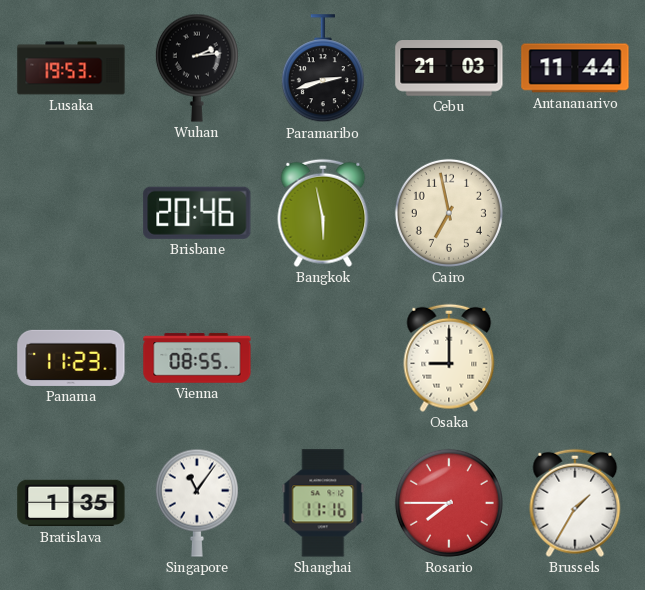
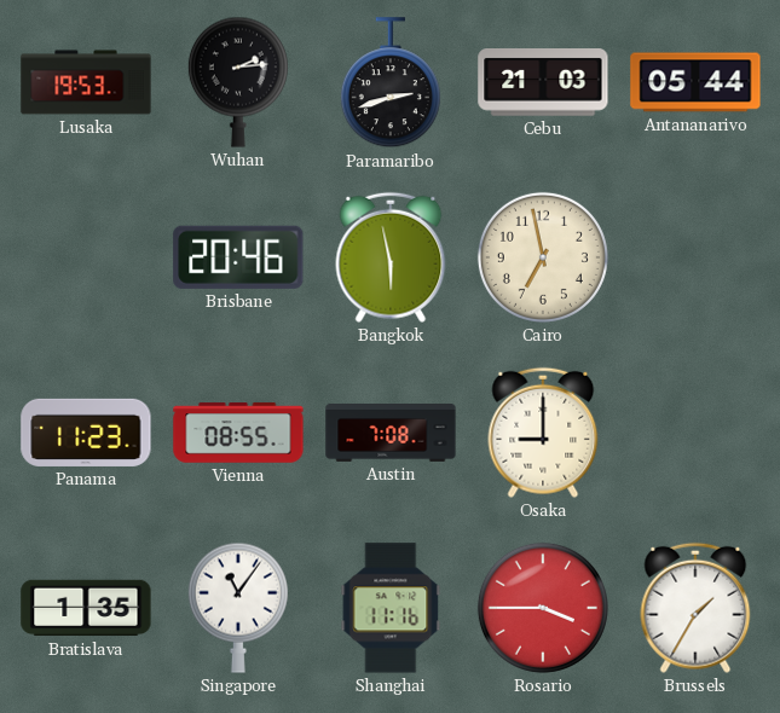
Antananarivo: 11:44 -> 05:44 (695, 82)
Austin: none -> 7:08 (391, 434)
Rosario: 7:45 -> 3:45 (543, 608)
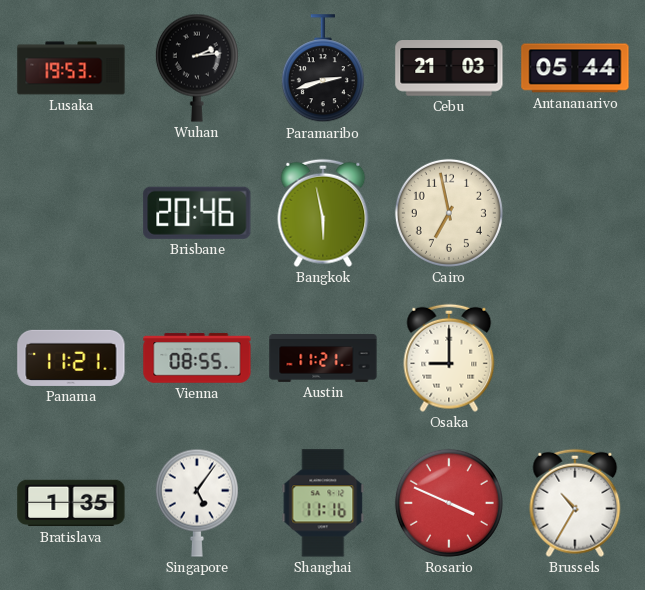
Panama: 11:23 -> 11:21 (71, 358)
Austin: 7:08 -> 11:21 (323, 359)
Singapore: 11:06 -> 5:06 (197, 503)
Rosario: 3:45 -> 3:49 (449, 503)
Brussels: 1:35 -> 10:35 (575, 503)
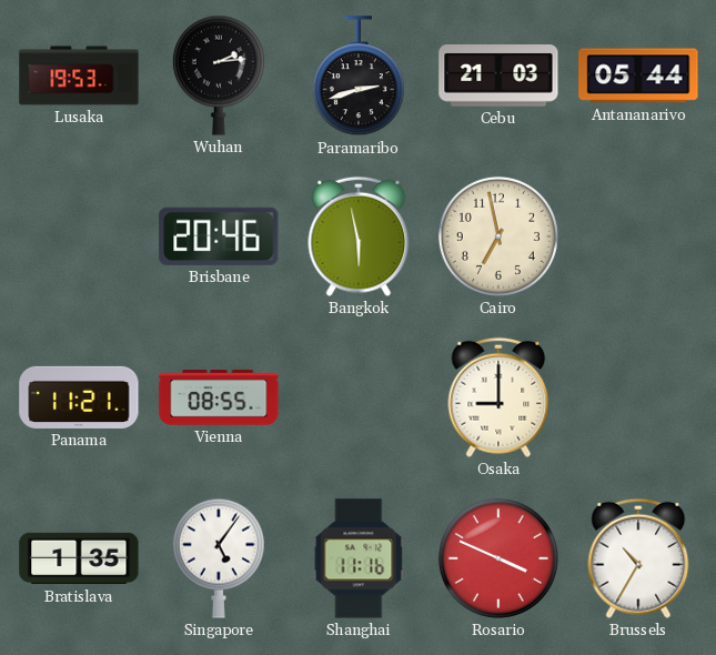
Austin: 11:21 -> none (323, 359)
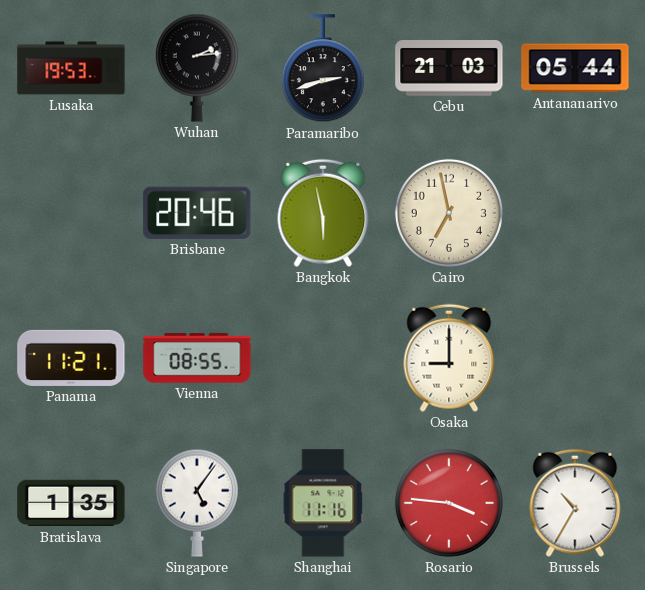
Rosario: 3:49 -> 3:46 (449, 503)
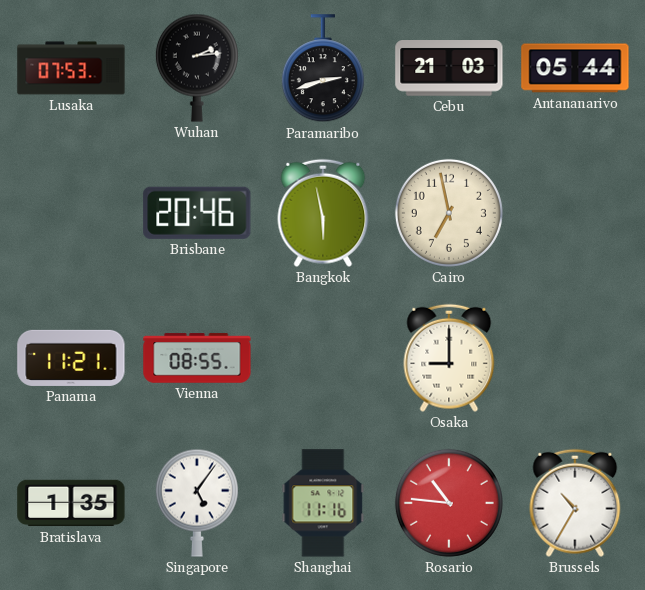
Lusaka: 19:53 -> 07:53 (71, 68)
Rosario: 3:46 -> 10:46 (449, 503)
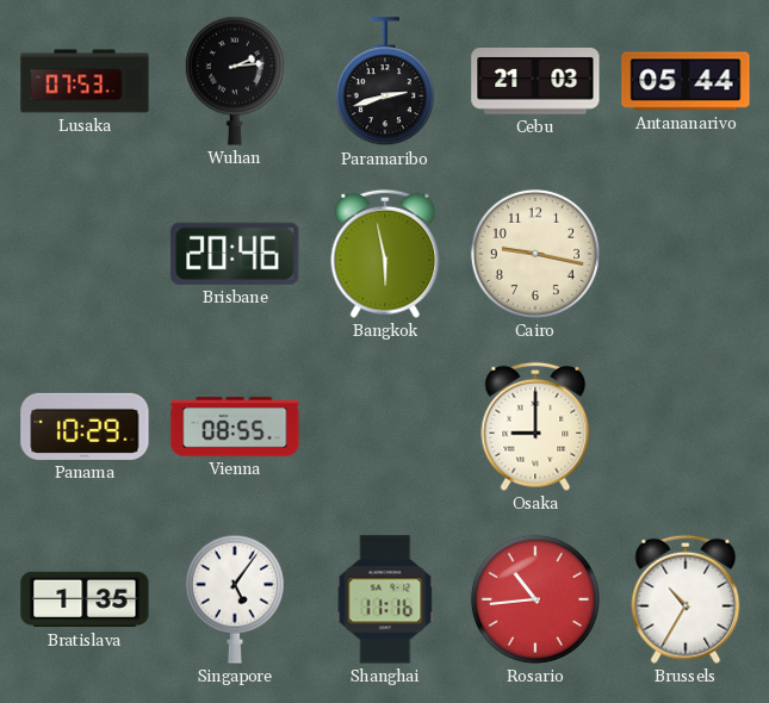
Cairo: 6:58 -> 9:17 (535, 254)
Panama: 11:21 -> 10:29 (85, 427)
Rosario: 10:46 -> 10:44 (535, 599)
